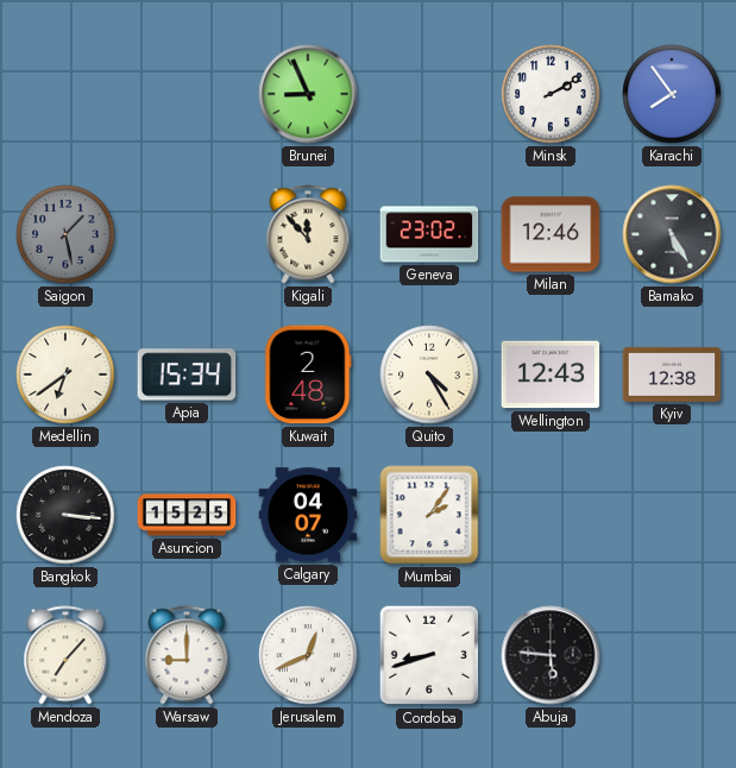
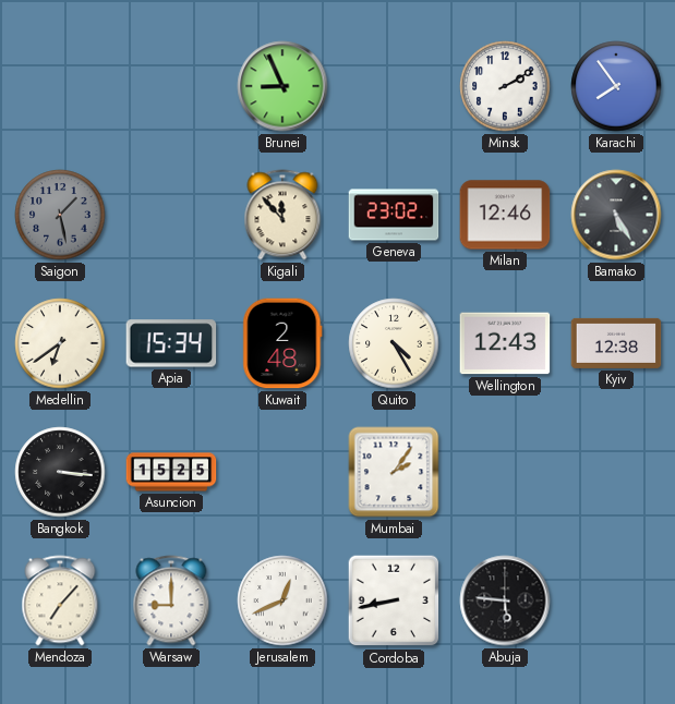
Calgary: 04:07 -> none (308, 515)
Cordoba: 8:42 -> 8:43 (394, 600)
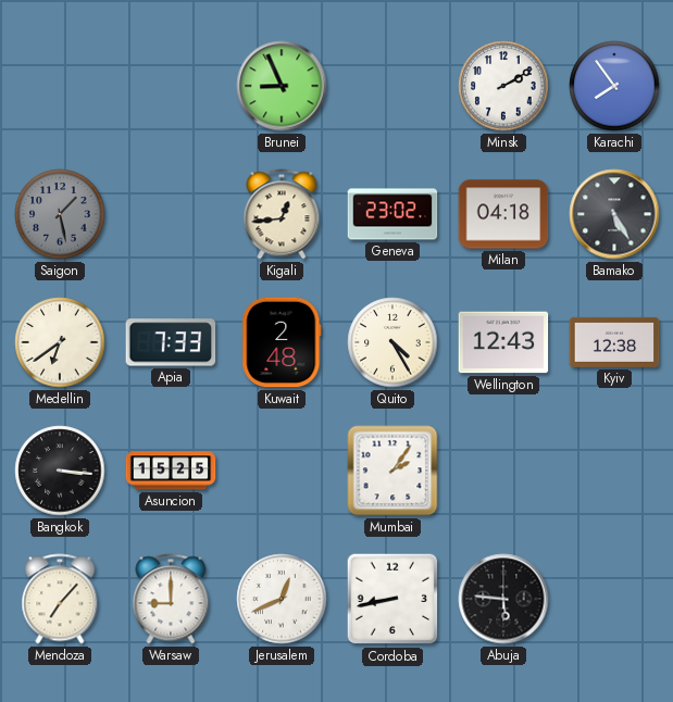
Kigali: 11:53 -> 12:44 (282, 214)
Milan: 12:46 -> 04:18 (503, 214)
Apia: 15:34 -> 7:33 (171, 342)
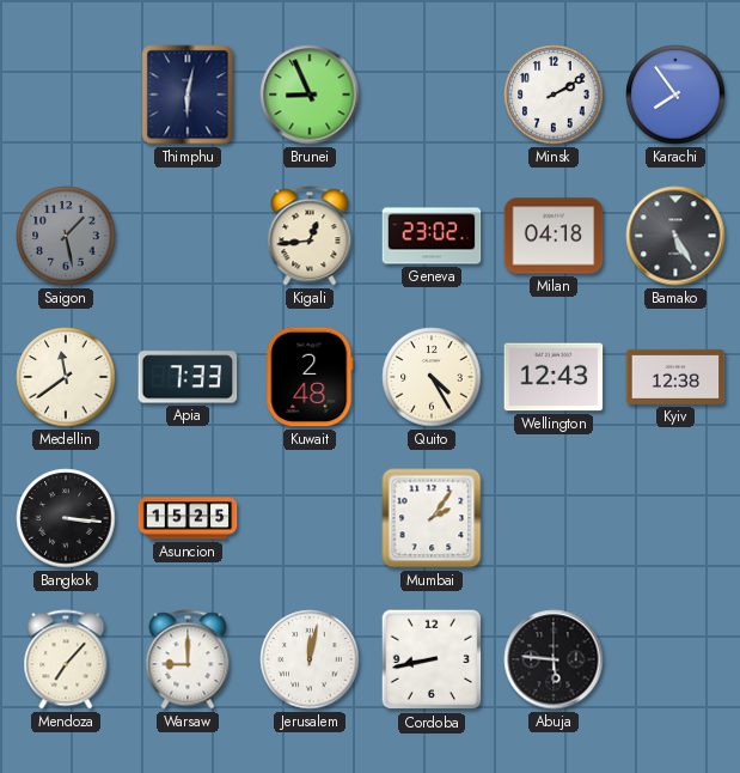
Thimphu: none -> 6:02 (188, 95)
Medellin: 6:39 -> 11:39 (66, 377)
Jerusalem: 12:41 -> 12:02 (310, 659)
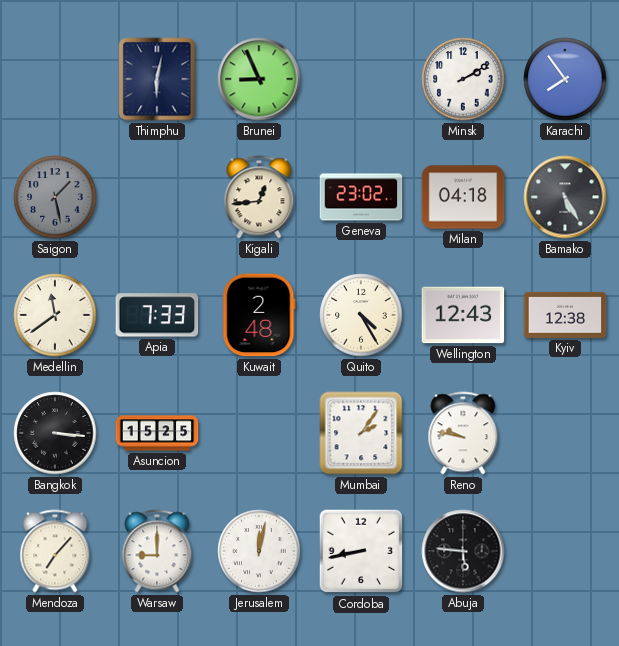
Reno: none -> 9:47 (463, 433)
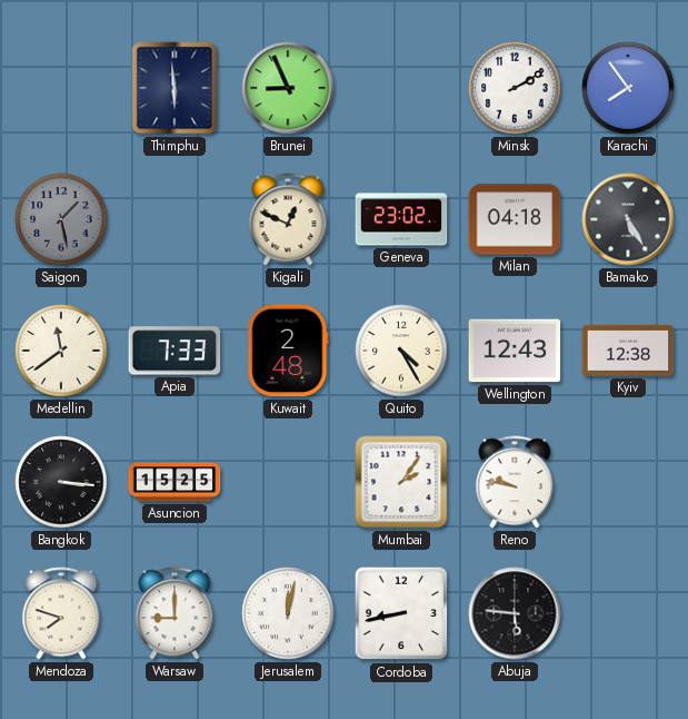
Thimphu: 6:02 -> 5:59 (175, 88)
Kigali: 12:44 -> 12:49 (288, 219)
Mendoza: 7:07 -> 7:48 (61, 613)
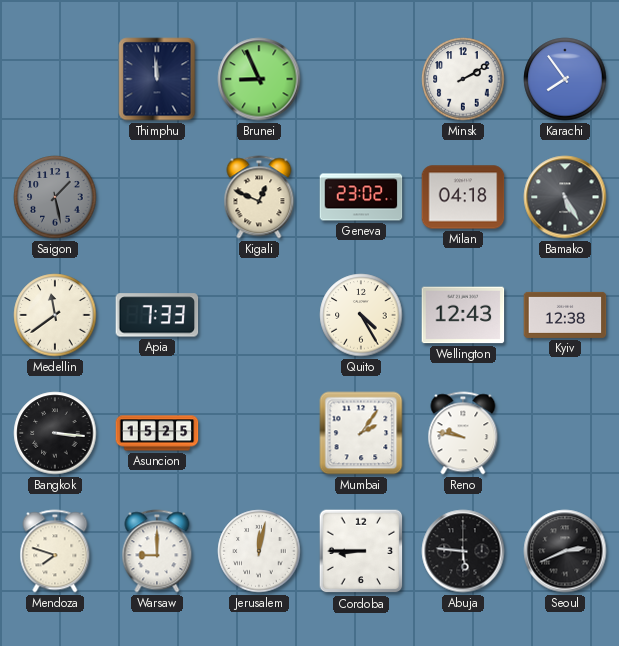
Thimphu: 5:59 -> 11:59 (157, 79)
Kuwait: 2:48 -> none (288, 351)
Cordoba: 8:43 -> 8:45 (361, 551)
Seoul: none -> 2:41 (565, 551)
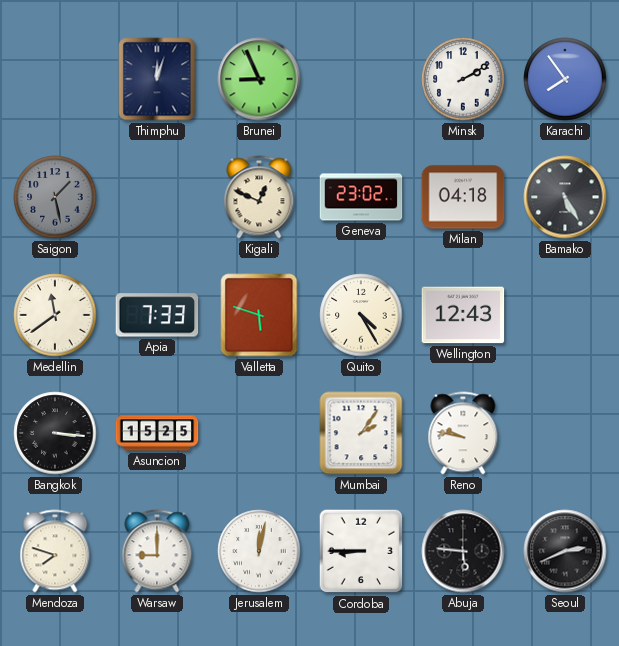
Thimphu: 11:59 -> 12:03 (157, 79)
Valletta: none -> 5:48 (259, 315)
Kyiv: 12:38 -> none (565, 315)
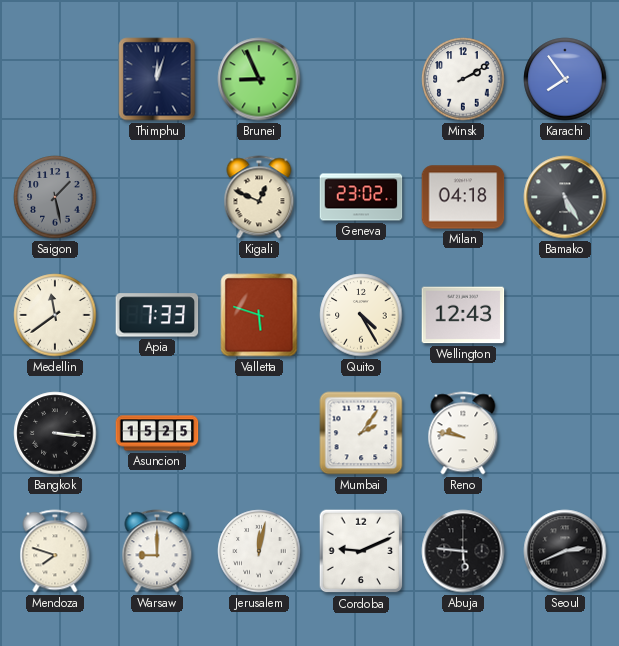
Cordoba: 8:45 -> 9:11 (361, 551)
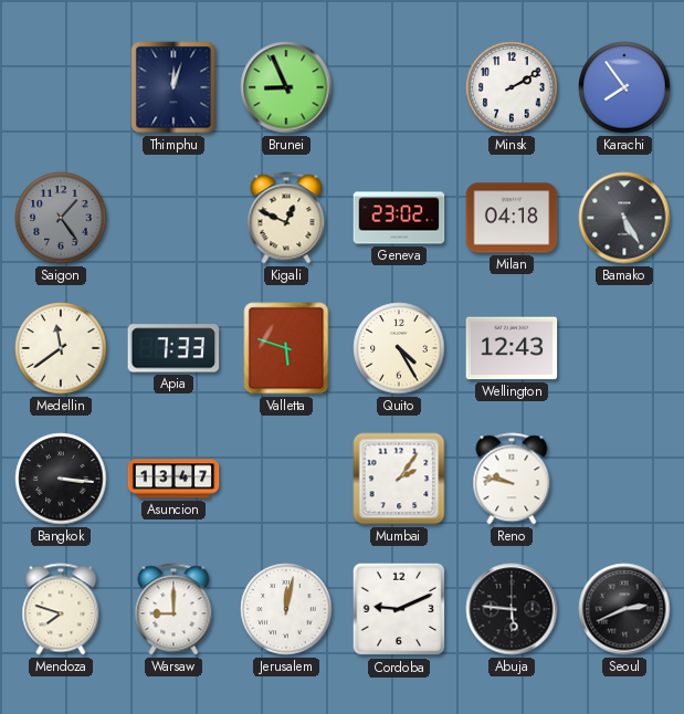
Saigon: 1:28 -> 1:24 (61, 218)
Asuncion: 15:25 -> 13:47 (173, 479)
